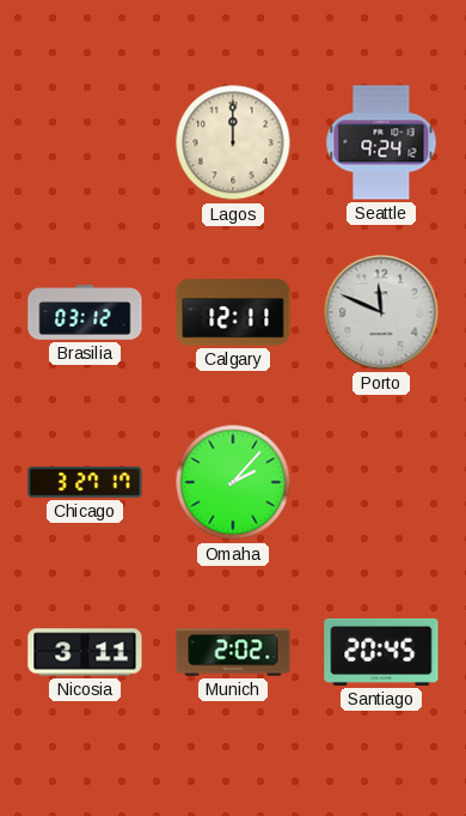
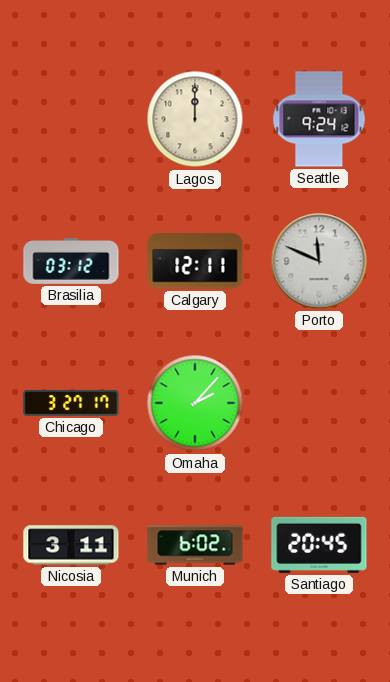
Munich: 2:02 -> 6:02 (195, 545)
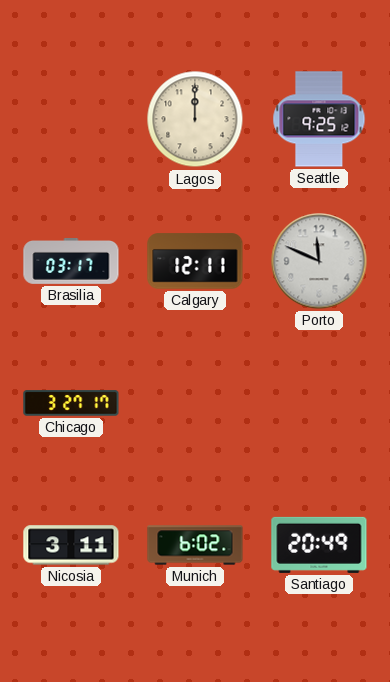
Seattle: 9:24 -> 9:25 (319, 119)
Brasilia: 03:12 -> 03:17 (71, 262)
Omaha: 2:07 -> none (195, 403)
Santiago: 20:45 -> 20:49 (319, 545)
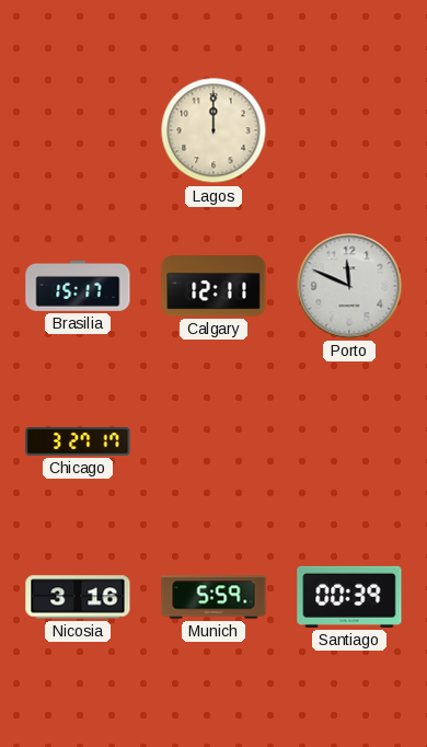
Seattle: 9:25 -> none (319, 119)
Brasilia: 03:17 -> 15:17 (78, 287)
Nicosia: 3:11 -> 3:16 (78, 597)
Munich: 6:02 -> 5:59 (214, 597)
Santiago: 20:49 -> 00:39 (349, 597)
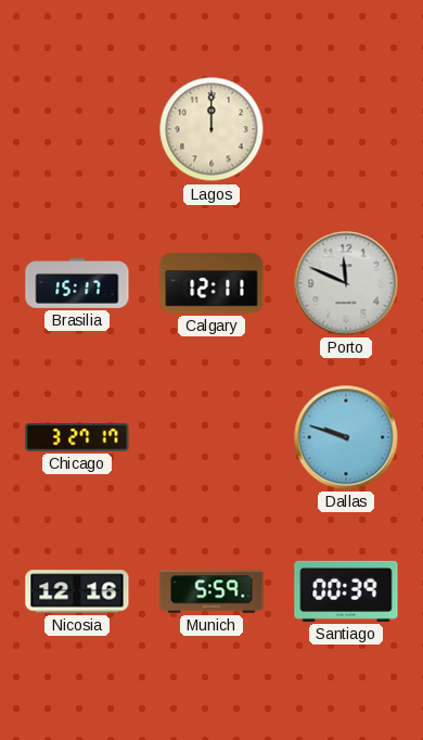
Dallas: none -> 9:48 (346, 437)
Nicosia: 3:16 -> 12:16 (77, 591)
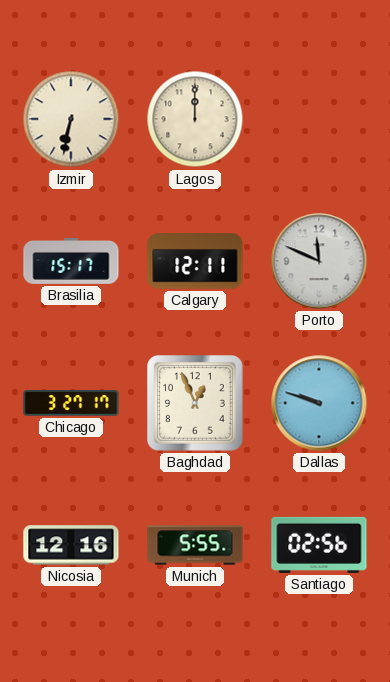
Izmir: none -> 6:32 (71, 119)
Baghdad: none -> 12:56 (196, 404)
Munich: 5:59 -> 5:55 (195, 545)
Santiago: 00:39 -> 02:56 (319, 545)
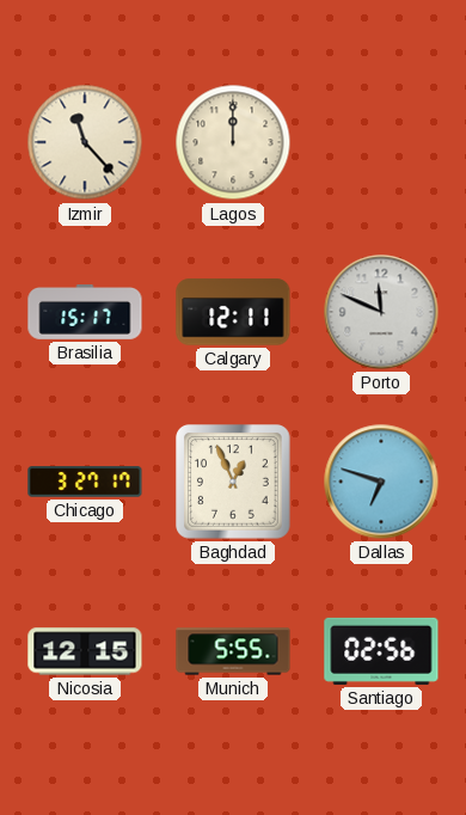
Izmir: 6:32 -> 11:23 (85, 142)
Dallas: 9:48 -> 6:48 (381, 482)
Nicosia: 12:16 -> 12:15 (85, 651)
